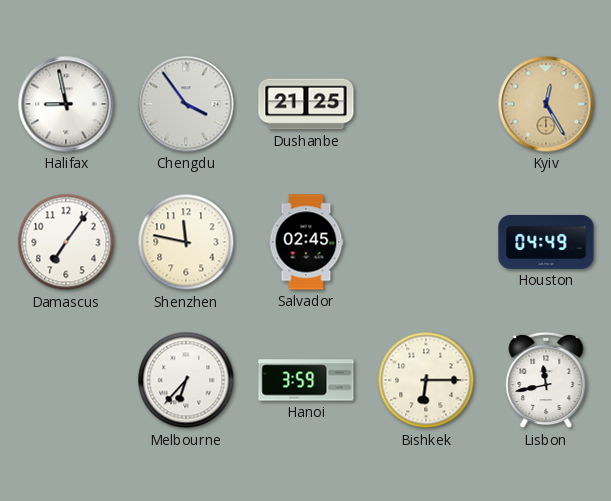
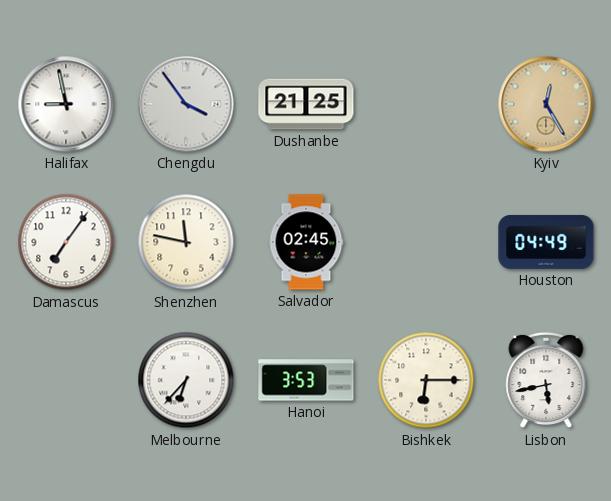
Hanoi: 3:59 -> 3:53 (306, 380)
Lisbon: 11:43 -> 5:43 (546, 380)
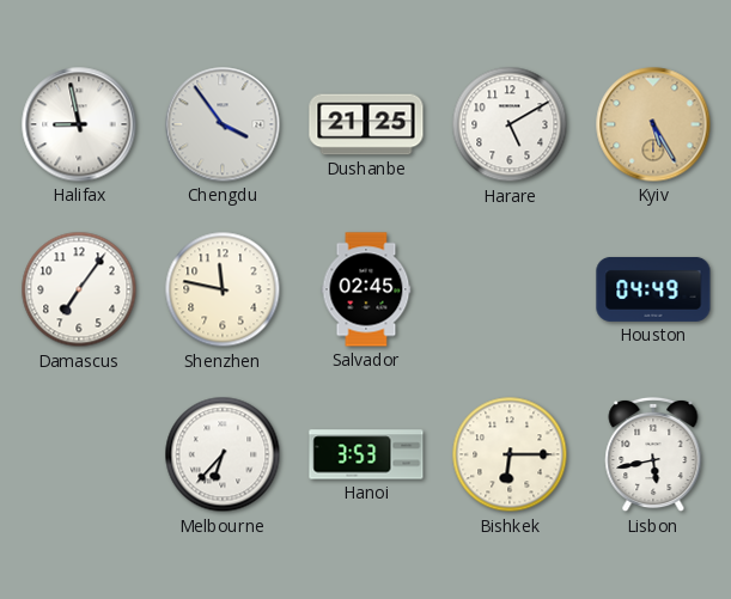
Harare: none -> 5:10 (510, 124)
Kyiv: 12:25 -> 5:25 (653, 124)
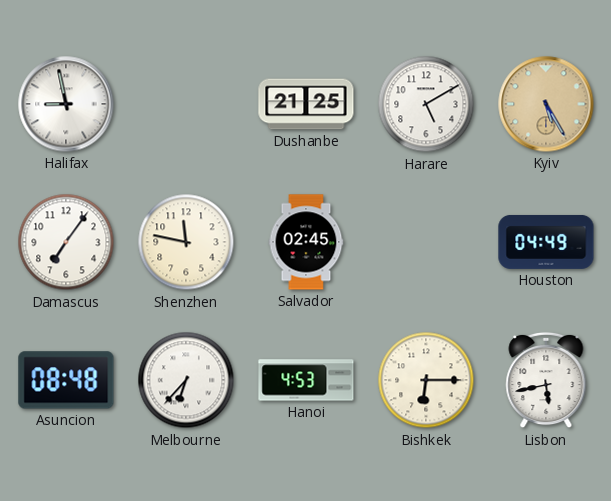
Chengdu: 3:54 -> none (223, 124)
Asuncion: none -> 08:48 (66, 380)
Hanoi: 3:53 -> 4:53 (306, 380)
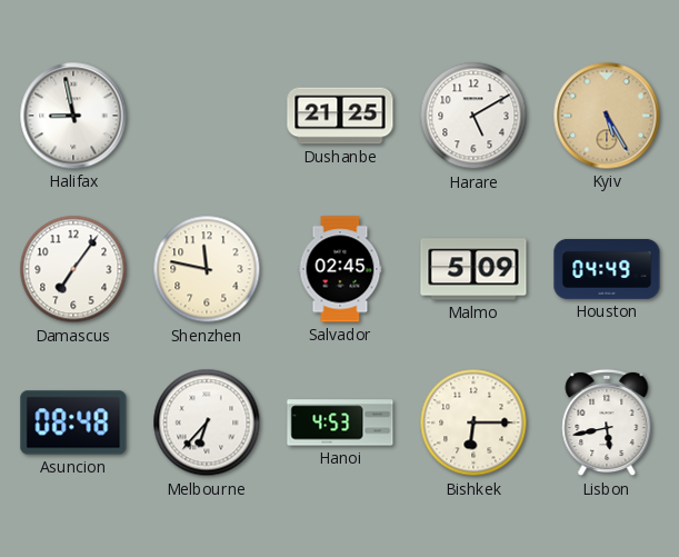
Malmo: none -> 5:09 (473, 269)
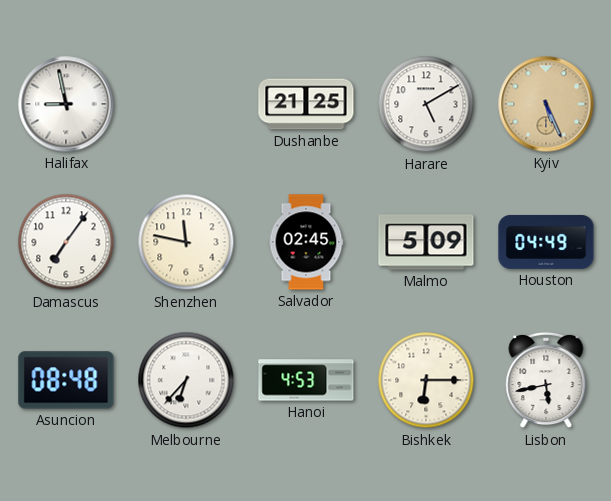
Kyiv: 5:25 -> 5:26 (546, 104)
